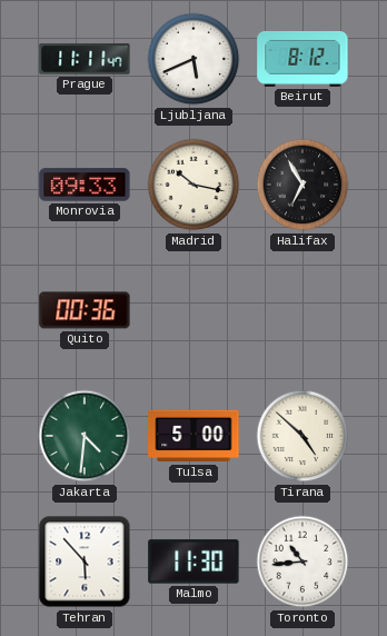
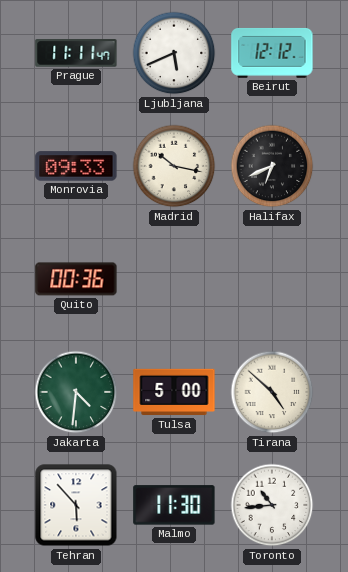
Beirut: 8:12 -> 12:12 (272, 53)
Halifax: 6:55 -> 6:41 (272, 166)
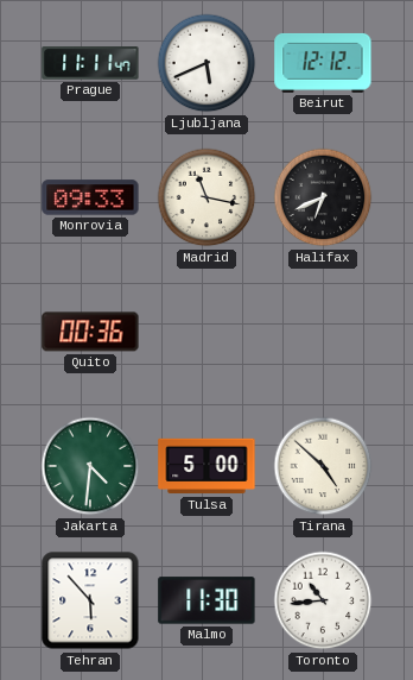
Madrid: 10:17 -> 11:17 (206, 197)
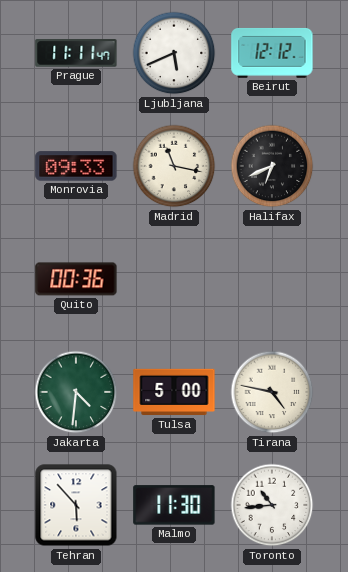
Tirana: 4:52 -> 4:47 (272, 392)
